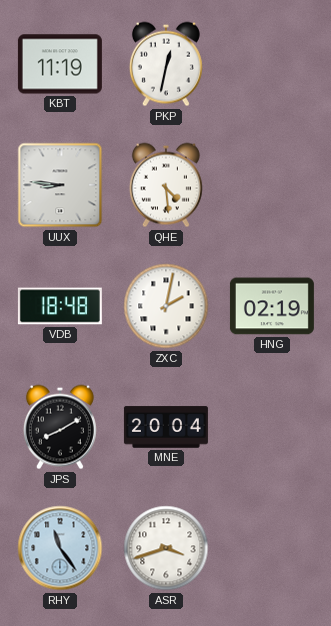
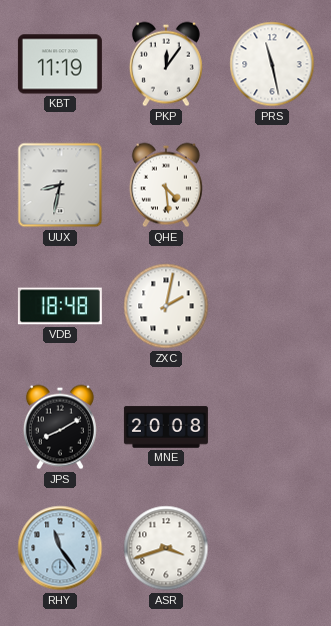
PKP: 12:32 -> 12:06 (166, 64)
PRS: none -> 11:28 (272, 64)
UUX: 8:46 -> 8:32 (60, 185)
HNG: 02:19 -> none (272, 306)
MNE: 20:04 -> 20:08 (166, 427)
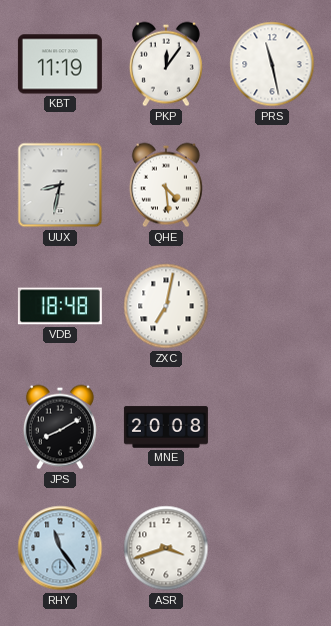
ZXC: 2:02 -> 7:02 (166, 306)
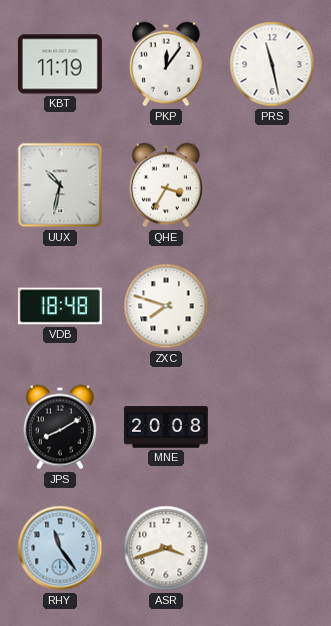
UUX: 8:32 -> 10:32 (60, 185)
QHE: 4:29 -> 3:35 (166, 185)
ZXC: 7:02 -> 7:48 (166, 306)
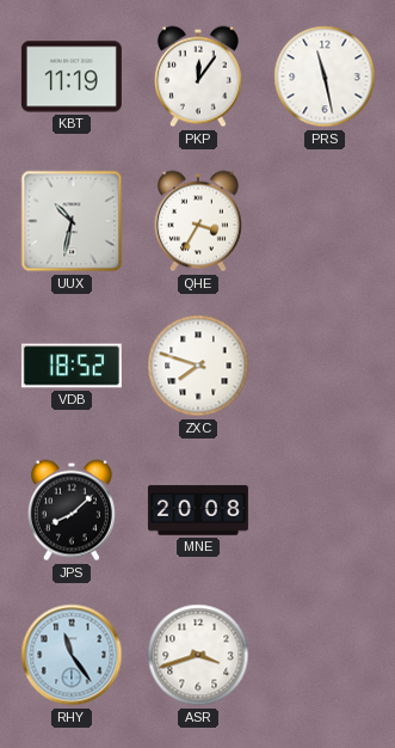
VDB: 18:48 -> 18:52 (72, 366)
JPS: 8:10 -> 8:08 (72, 510)
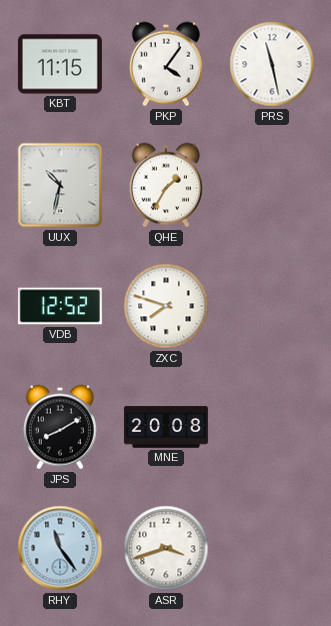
KBT: 11:19 -> 11:15 (60, 64)
PKP: 12:06 -> 4:06 (166, 64)
QHE: 3:35 -> 1:35 (166, 185)
VDB: 18:52 -> 12:52 (60, 306)
JPS: 8:08 -> 8:10 (60, 427)
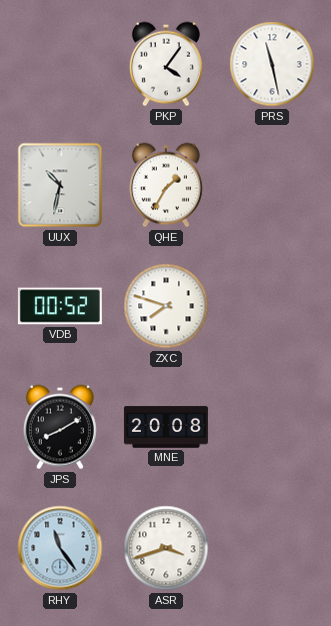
KBT: 11:15 -> none (60, 64)
VDB: 12:52 -> 00:52 (60, 306)
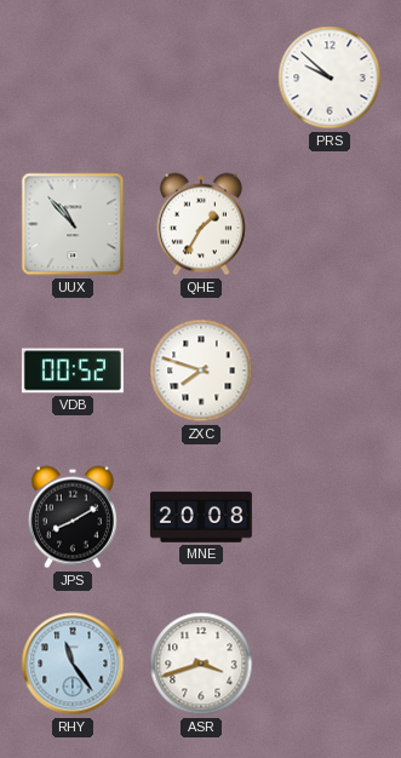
PKP: 4:06 -> none (166, 64)
PRS: 11:28 -> 9:52 (330, 77)
UUX: 10:32 -> 10:53 (73, 224)
